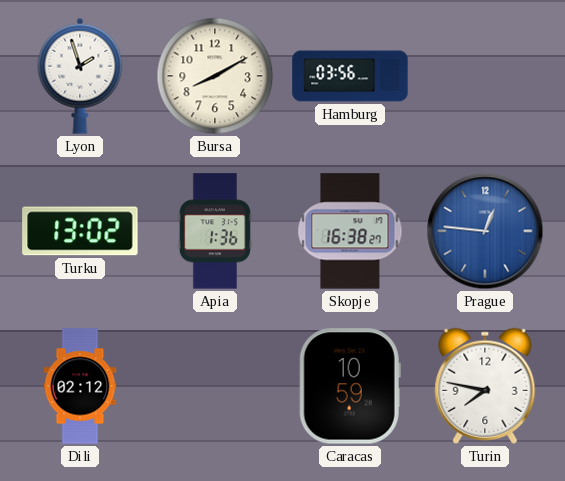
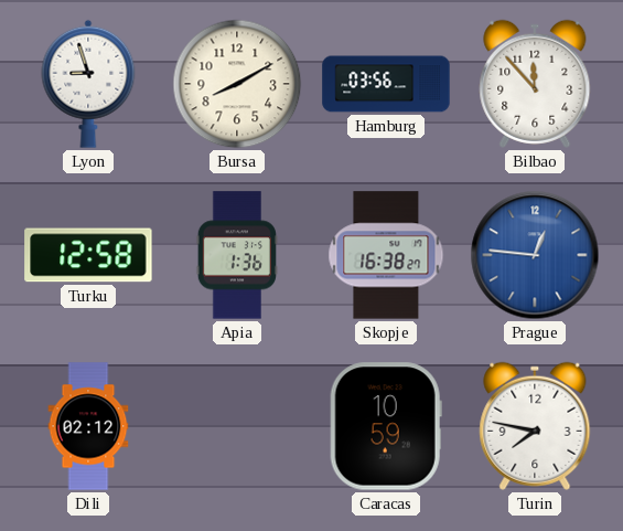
Lyon: 1:57 -> 8:57 (88, 84)
Bilbao: none -> 11:53 (535, 84)
Turku: 13:02 -> 12:58 (88, 255)
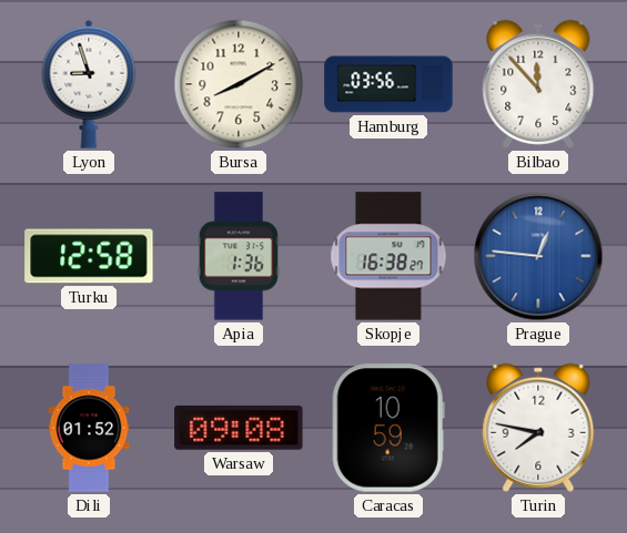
Dili: 02:12 -> 01:52 (89, 428)
Warsaw: none -> 09:08 (239, 428)
